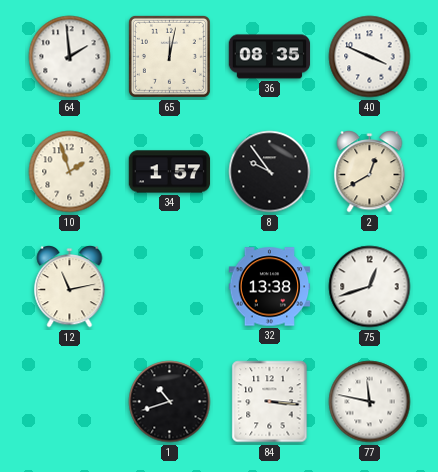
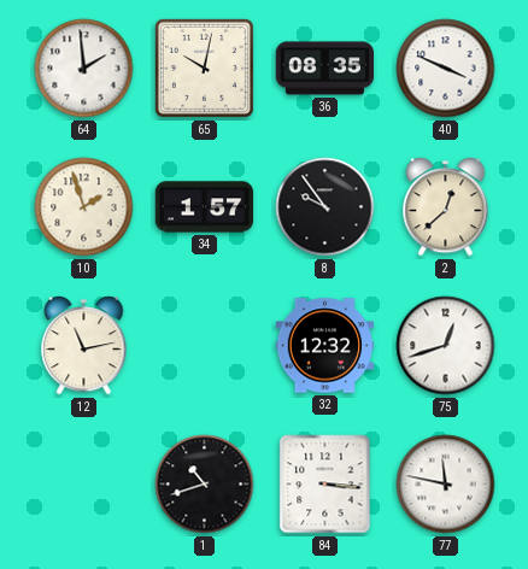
65: 12:02 -> 10:02 (204, 68)
2: 12:40 -> 12:38 (446, 207)
32: 13:38 -> 12:32 (325, 346)
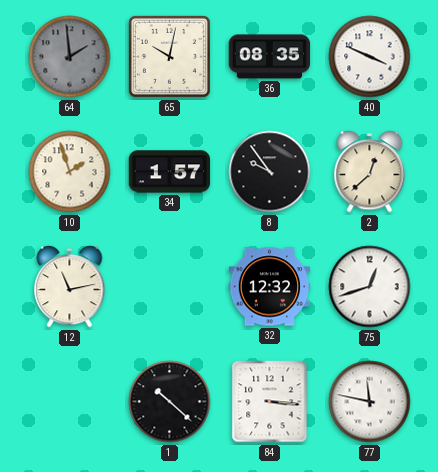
64 dial: white -> grey (70, 57)
1: 10:42 -> 10:22 (170, 402)
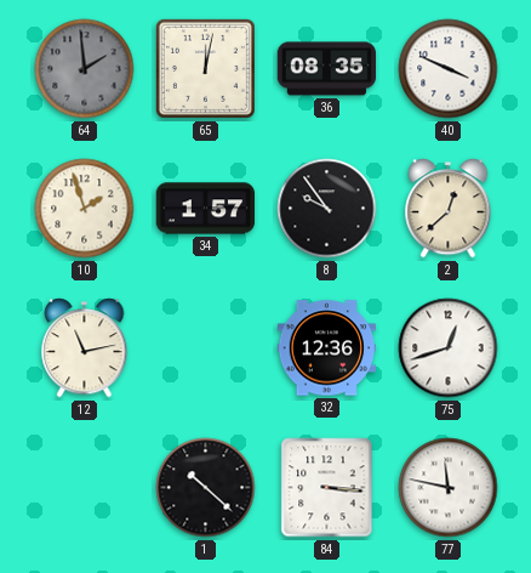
65: 10:02 -> 12:02 (205, 68)
32: 12:32 -> 12:36 (327, 348)
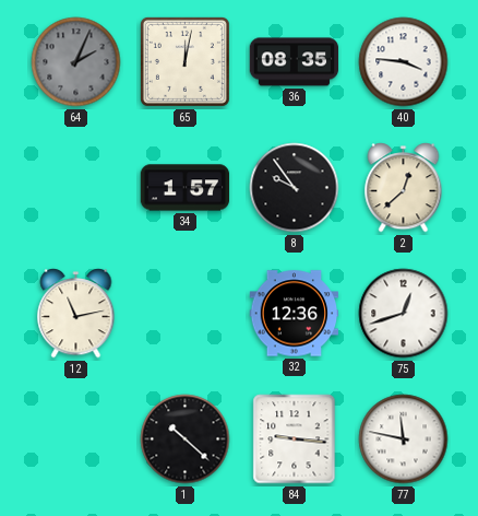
64: 1:59 -> 2:04 (76, 62)
40: 3:49 -> 3:46 (404, 62)
10: 1:57 -> none (85, 209)
84: 3:16 -> 9:16 (295, 439)
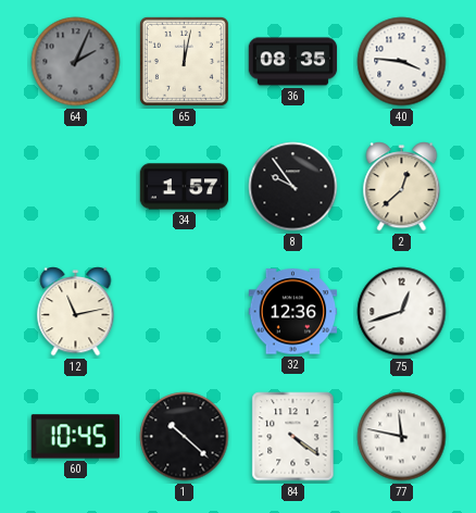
60: none -> 10:45 (76, 437)
84: 9:16 -> 4:21 (293, 437)
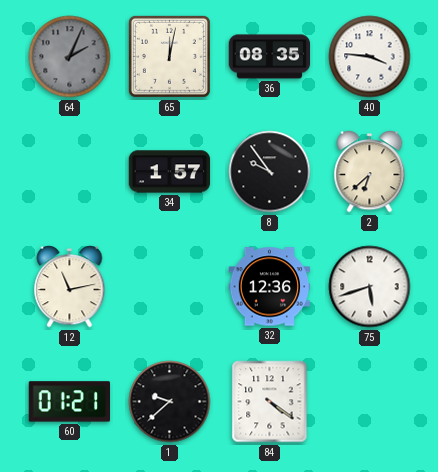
2: 12:38 -> 6:38 (370, 172)
75: 12:42 -> 5:42 (370, 287)
60: 10:45 -> 01:21 (70, 402)
1: 10:22 -> 9:38 (170, 402)
77: 11:47 -> none (402, 437)
